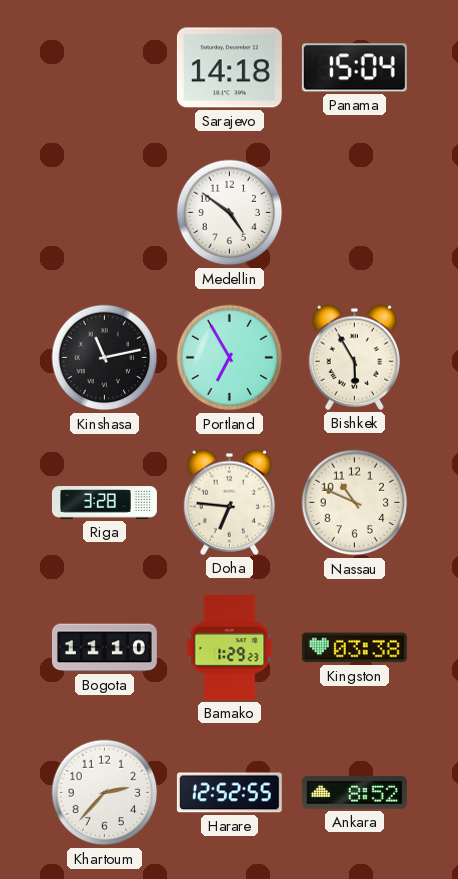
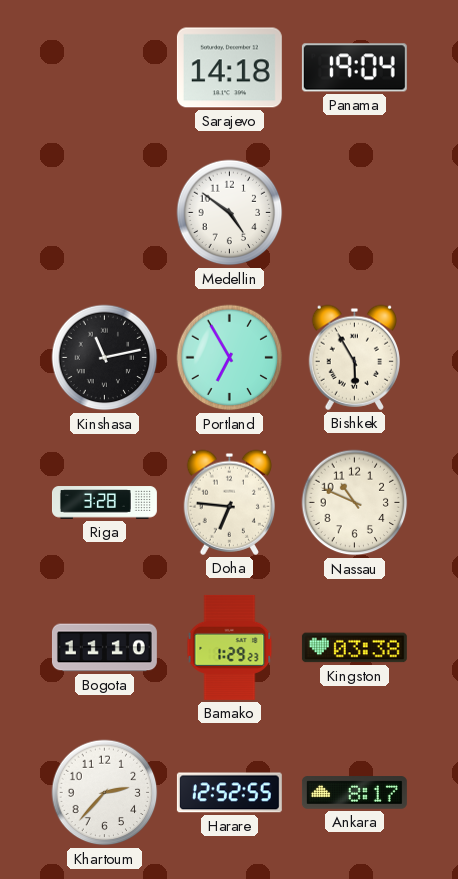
Panama: 15:04 -> 19:04 (354, 68)
Ankara: 8:52 -> 8:17 (354, 793)
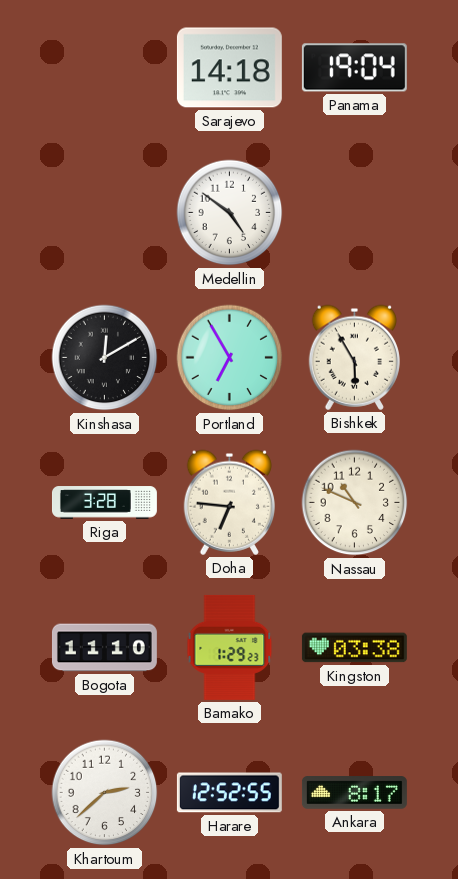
Kinshasa: 11:13 -> 12:10 (105, 358)
Khartoum: 2:37 -> 2:38 (105, 793)
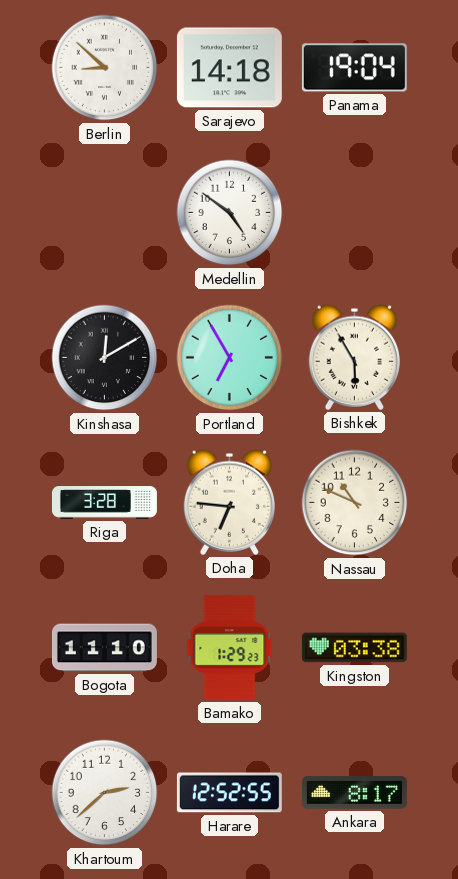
Berlin: none -> 8:52 (105, 68)
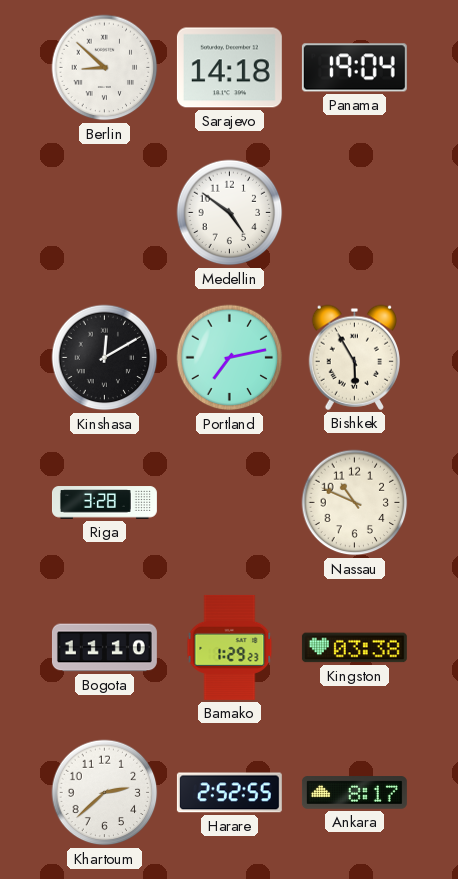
Portland: 6:55 -> 7:13 (230, 358)
Doha: 6:46 -> none (229, 502)
Harare: 12:52 -> 2:52 (229, 793)
